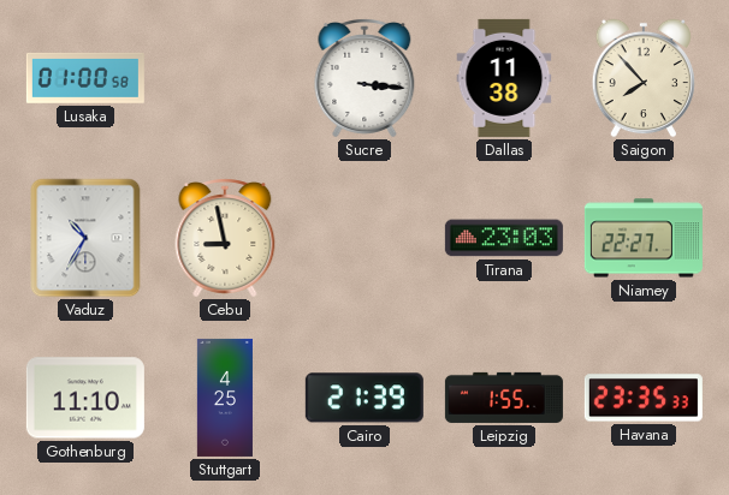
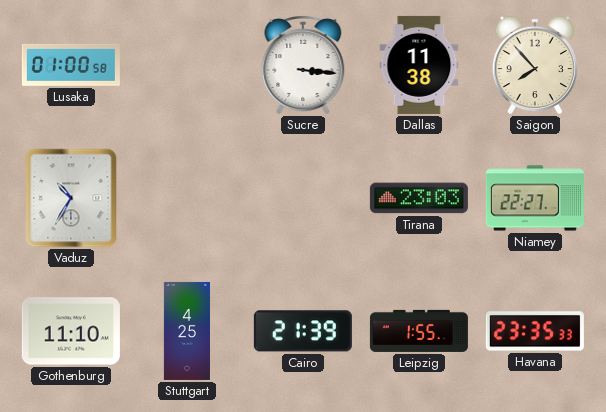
Cebu: 8:58 -> none (225, 239)
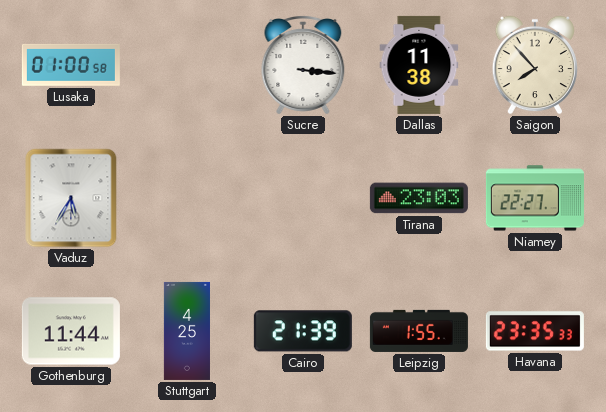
Vaduz: 10:35 -> 5:35 (71, 198)
Gothenburg: 11:10 -> 11:44 (71, 331)
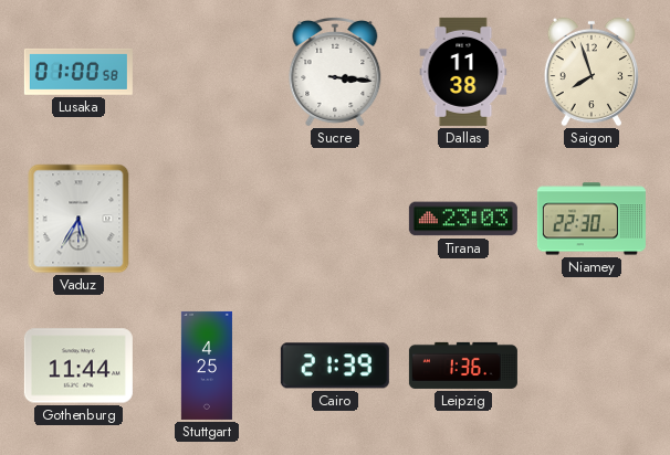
Saigon: 7:53 -> 7:57 (590, 72)
Niamey: 22:27 -> 22:30 (592, 219)
Leipzig: 1:55 -> 1:36 (463, 366)
Havana: 23:35 -> none (535, 331)
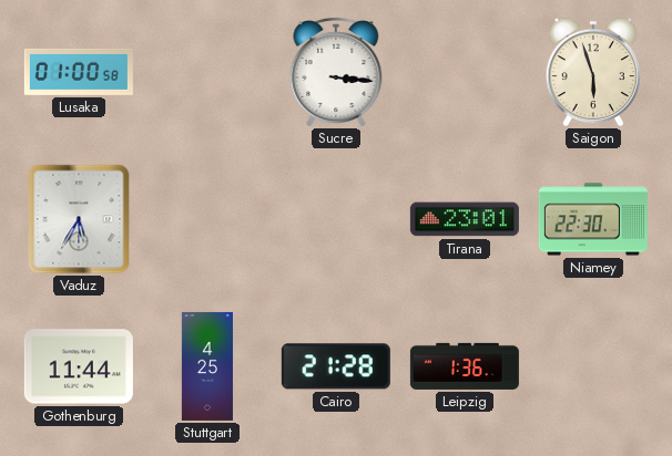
Dallas: 11:38 -> none (463, 72)
Saigon: 7:57 -> 5:57 (592, 72)
Tirana: 23:03 -> 23:01 (465, 219)
Cairo: 21:39 -> 21:28 (336, 366)
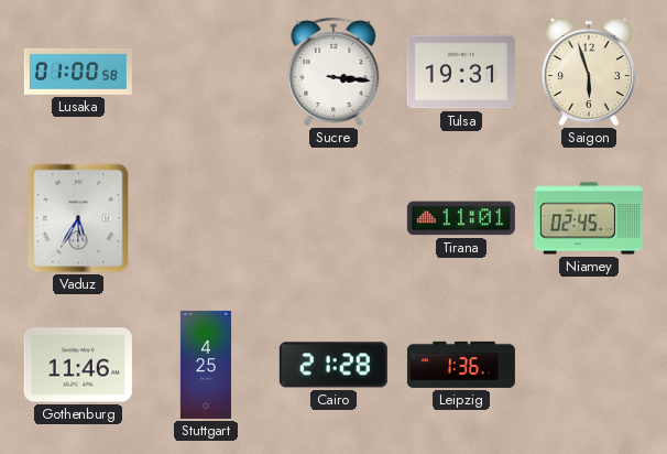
Tulsa: none -> 19:31 (461, 72)
Tirana: 23:01 -> 11:01 (461, 218)
Niamey: 22:30 -> 02:45 (589, 218)
Gothenburg: 11:44 -> 11:46 (78, 365)
